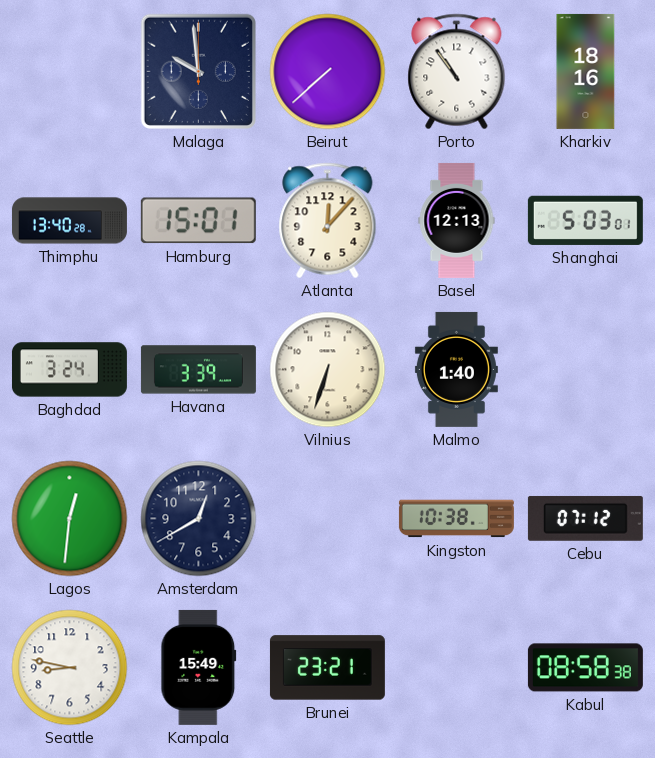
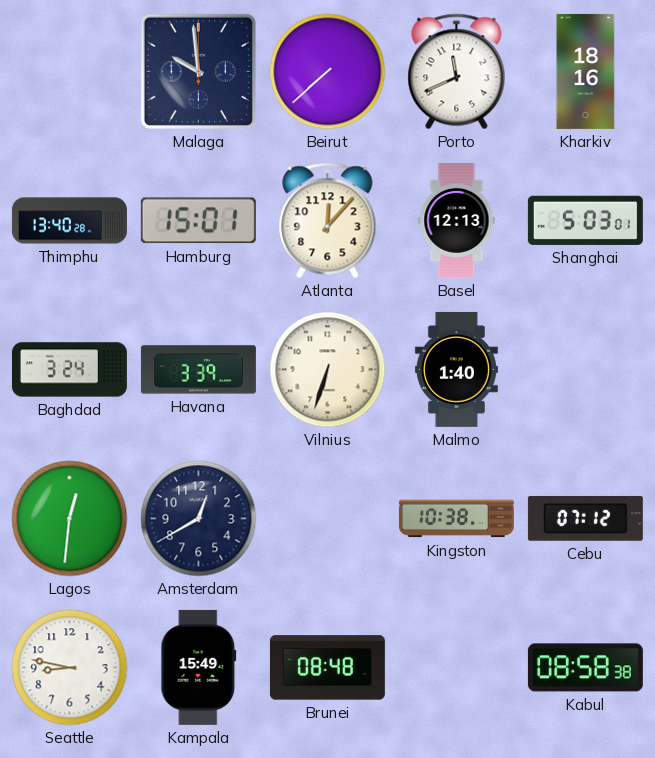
Porto: 10:54 -> 11:41 (457, 72)
Brunei: 23:21 -> 08:48 (327, 668)
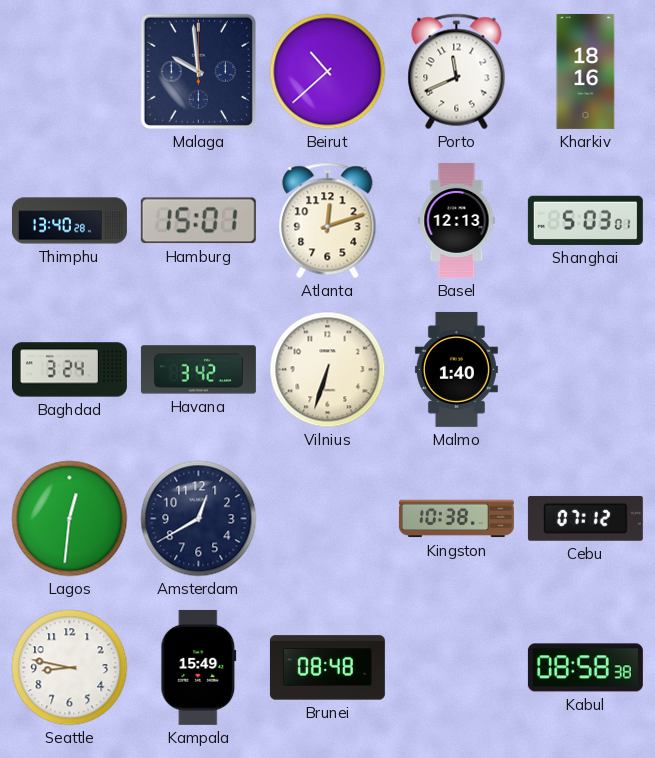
Beirut: 7:38 -> 10:38 (328, 72)
Atlanta: 12:07 -> 12:12 (328, 221)
Havana: 3:39 -> 3:42 (198, 370)
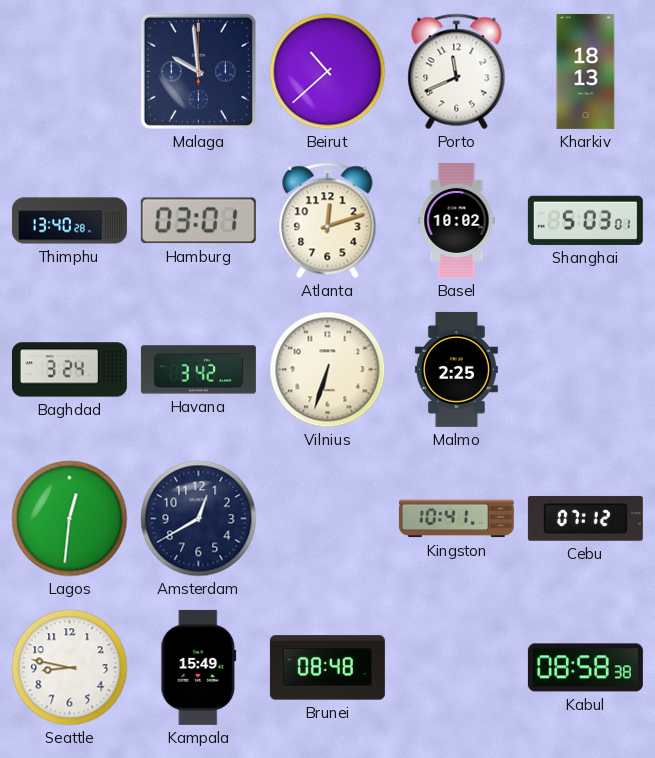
Kharkiv: 18:16 -> 18:13 (586, 71)
Hamburg: 15:01 -> 03:01 (198, 221)
Basel: 12:13 -> 10:02 (457, 220)
Malmo: 1:40 -> 2:25 (456, 369)
Kingston: 10:38 -> 10:41 (456, 519)
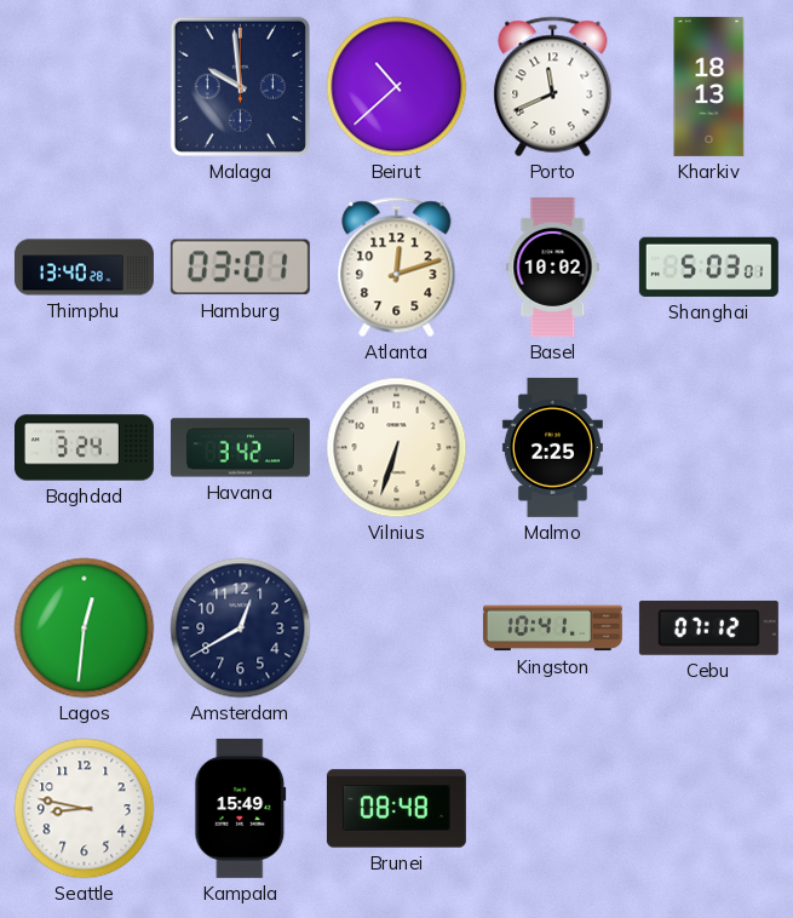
Kabul: 08:58 -> none (585, 668)
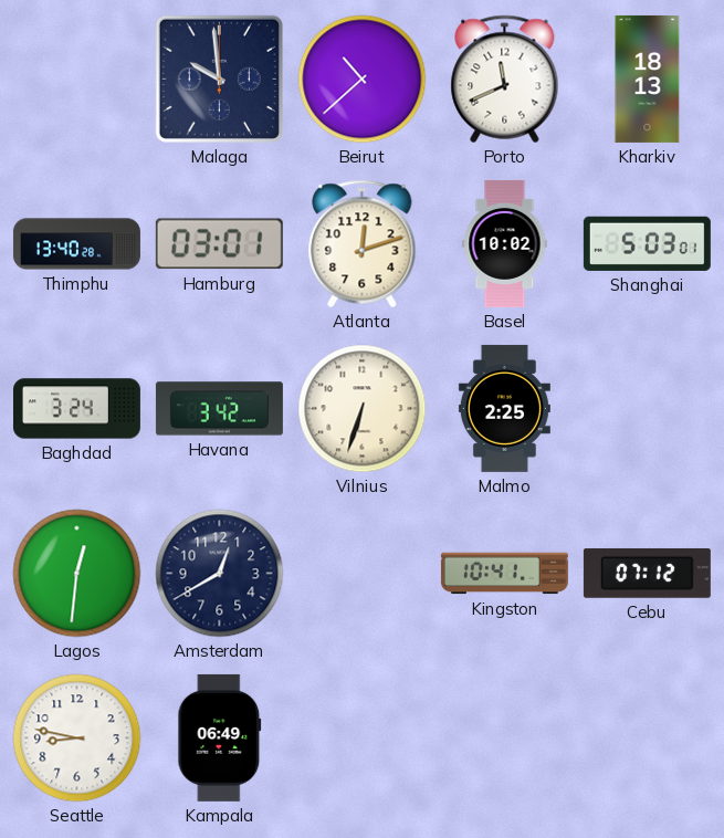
Kampala: 15:49 -> 06:49 (220, 737)
Brunei: 08:48 -> none (396, 809)
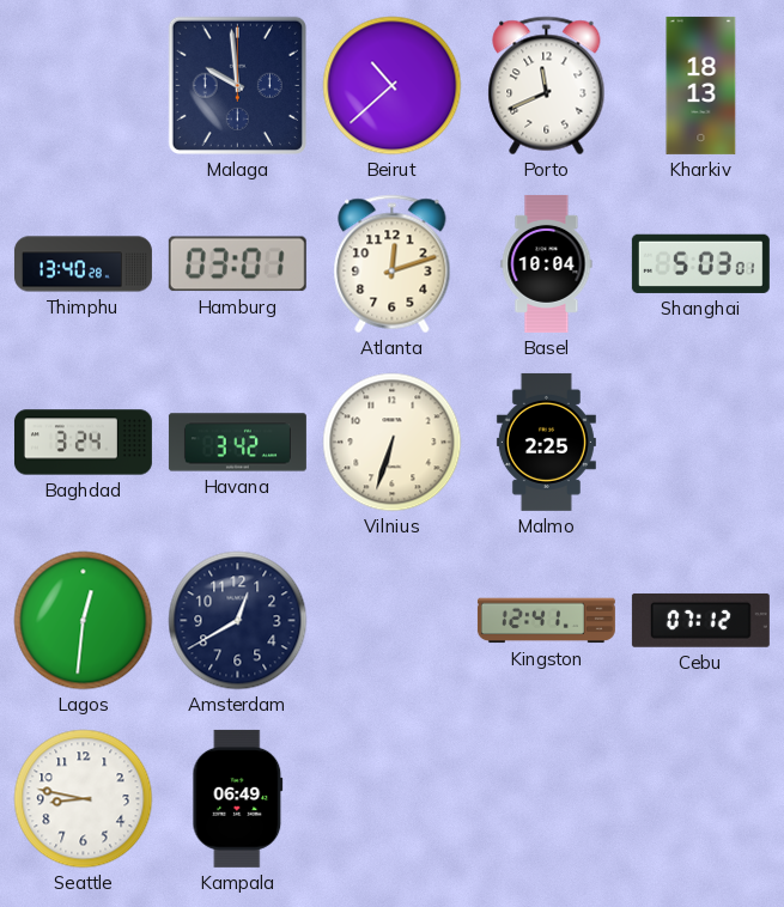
Basel: 10:02 -> 10:04 (547, 263)
Kingston: 10:41 -> 12:41 (546, 621)
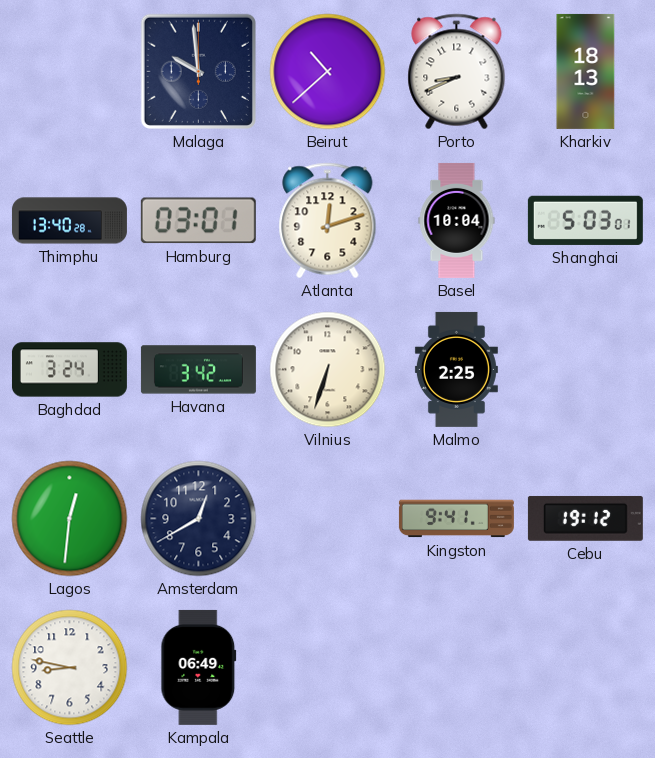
Porto: 11:41 -> 8:41 (457, 72)
Kingston: 12:41 -> 9:41 (456, 519)
Cebu: 07:12 -> 19:12 (585, 518)
